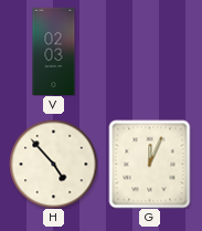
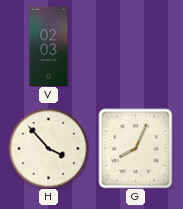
H: 4:53 -> 3:53 (48, 148)
G: 12:04 -> 8:04 (136, 148)
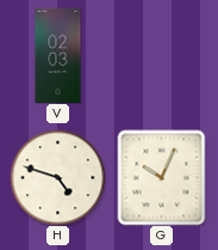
H: 3:53 -> 4:48 (57, 177)
G: 8:04 -> 10:04 (162, 177)
